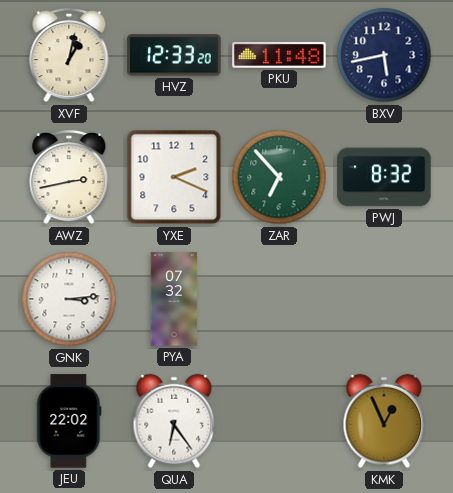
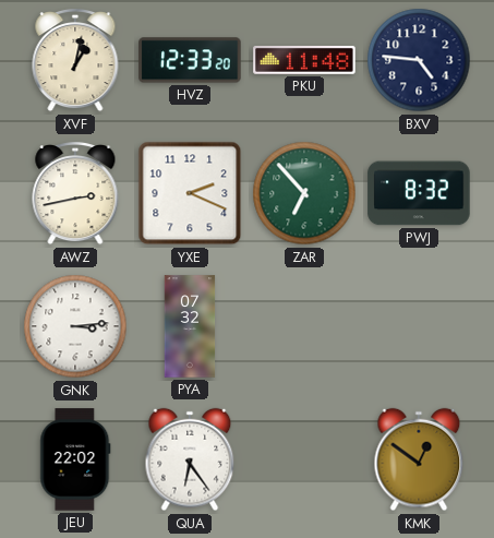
BXV: 5:43 -> 4:46 (419, 60)
KMK: 12:56 -> 12:51 (419, 459)
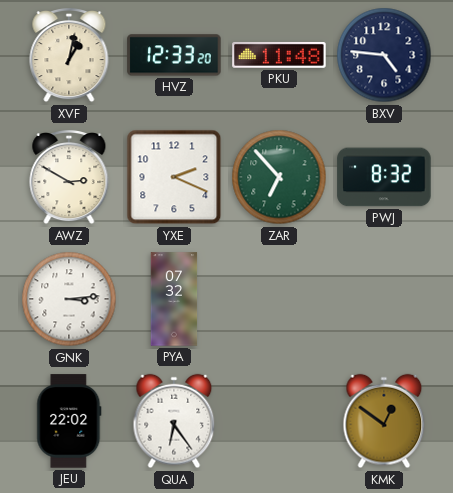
AWZ: 2:43 -> 2:50 (69, 177)
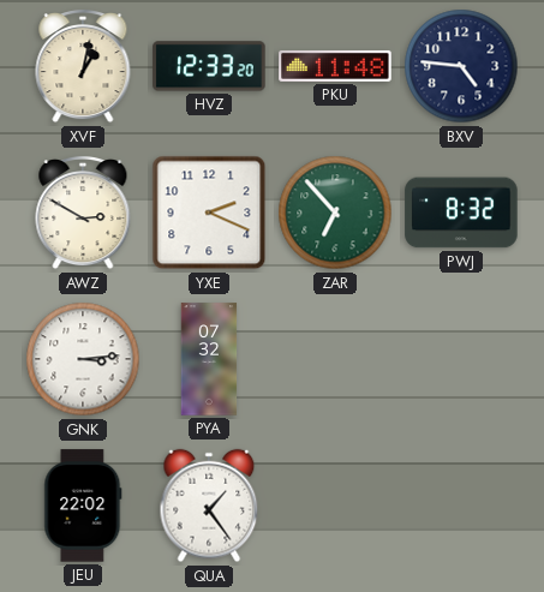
QUA: 6:24 -> 1:24 (209, 506)
KMK: 12:51 -> none (384, 421)
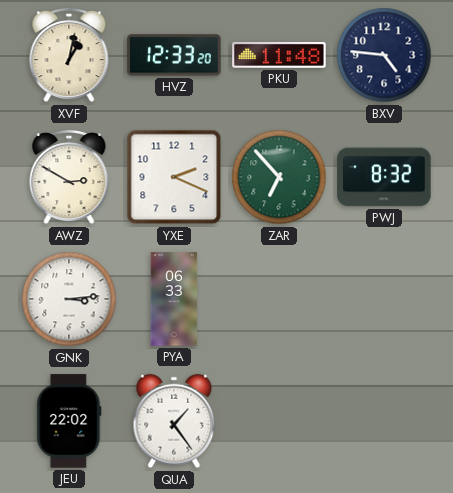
PYA: 07:32 -> 06:33 (174, 299)
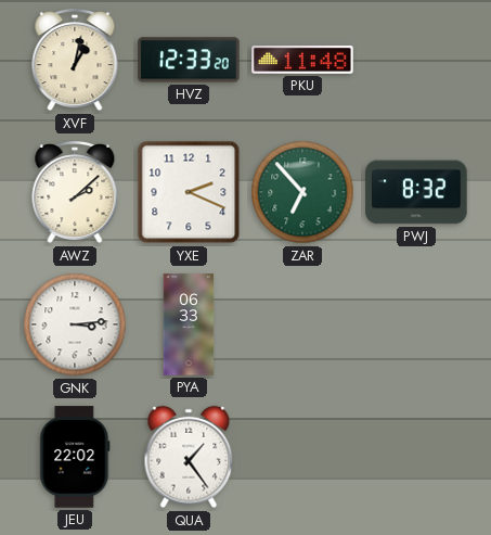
BXV: 4:46 -> none (384, 55)
AWZ: 2:50 -> 2:08 (75, 192)
